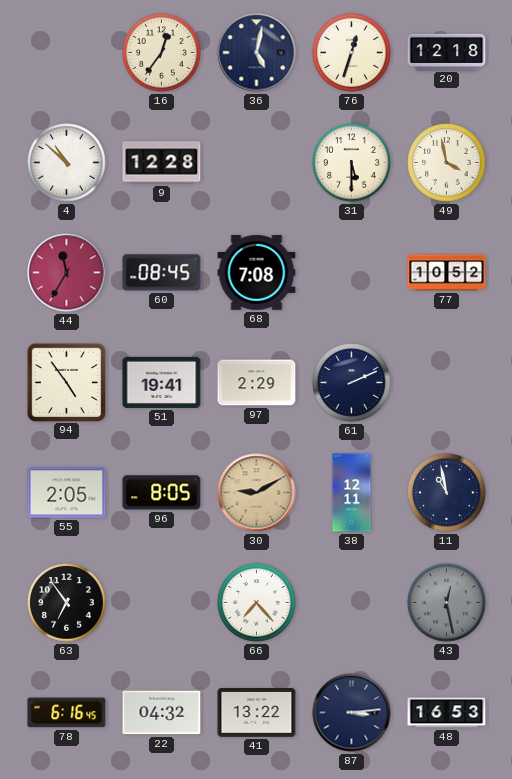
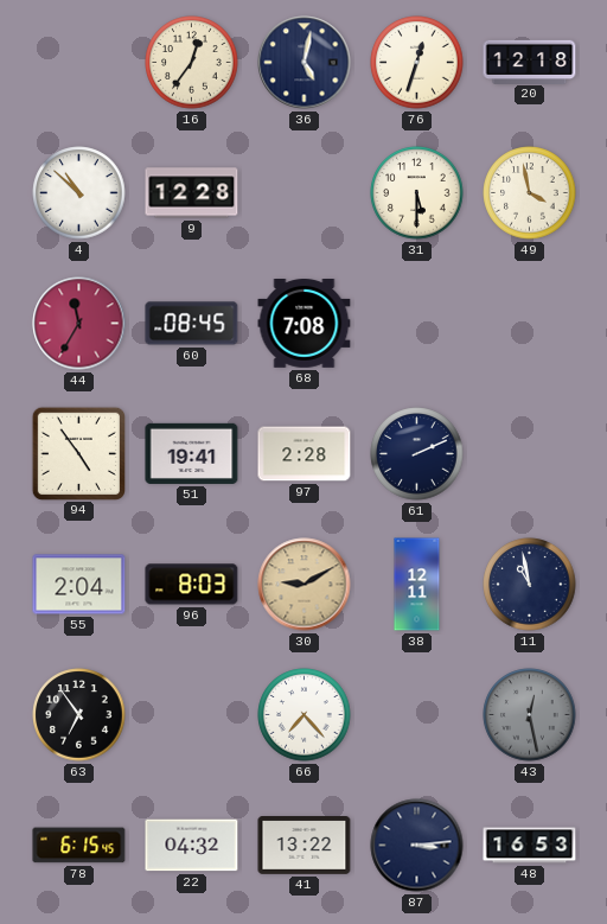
77: 10:52 -> none (447, 273)
97: 2:29 -> 2:28 (305, 454)
55: 2:05 -> 2:04 (79, 585)
96: 8:05 -> 8:03 (192, 585)
78: 6:16 -> 6:15 (79, 846)
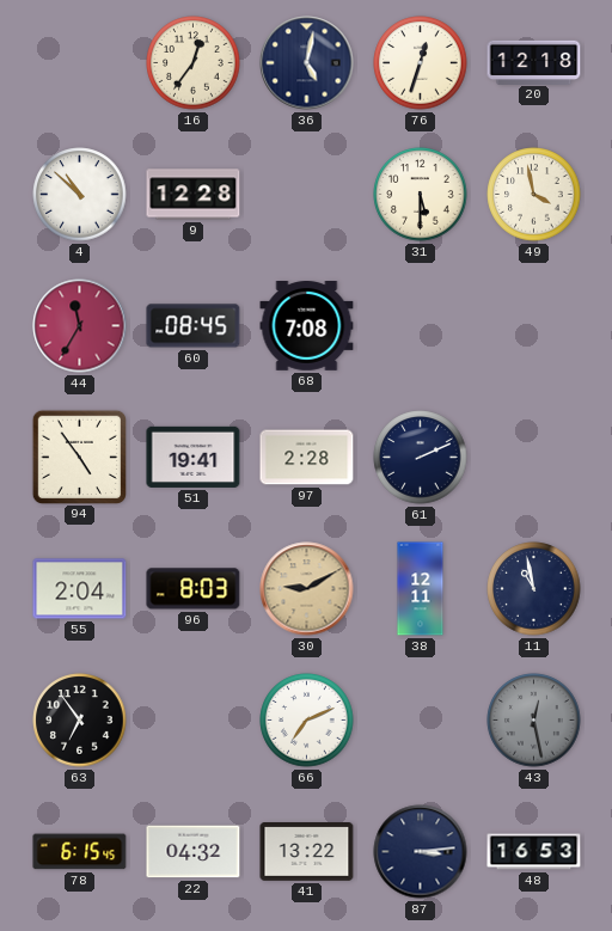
66: 7:23 -> 7:11 (307, 721)
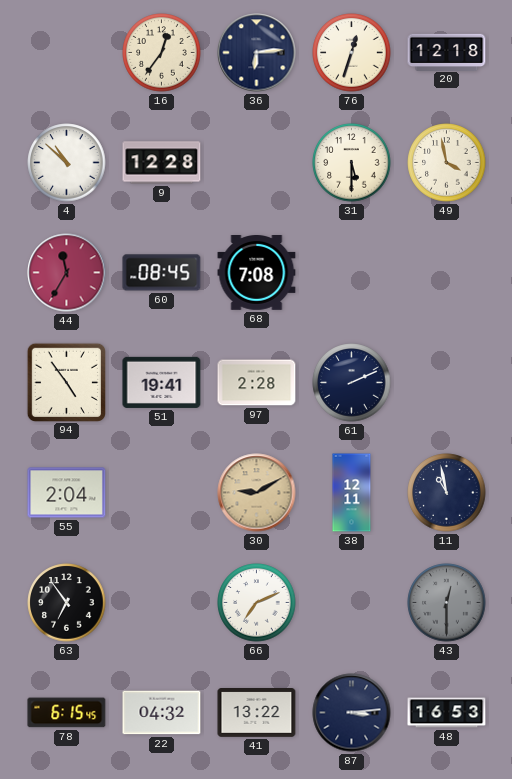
36: 5:02 -> 6:14 (257, 53)
96: 8:03 -> none (194, 589)
43: 12:28 -> 12:30 (447, 603)
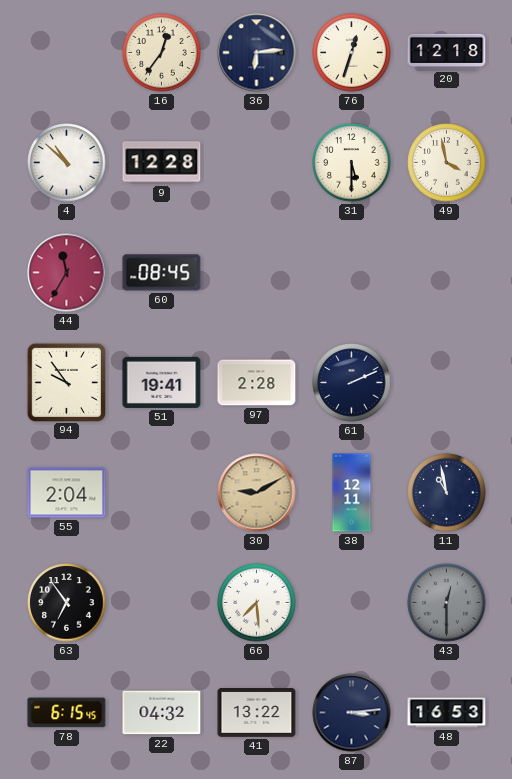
68: 7:08 -> none (257, 273)
94: 4:54 -> 9:54 (66, 382)
66: 7:11 -> 7:29 (257, 603)
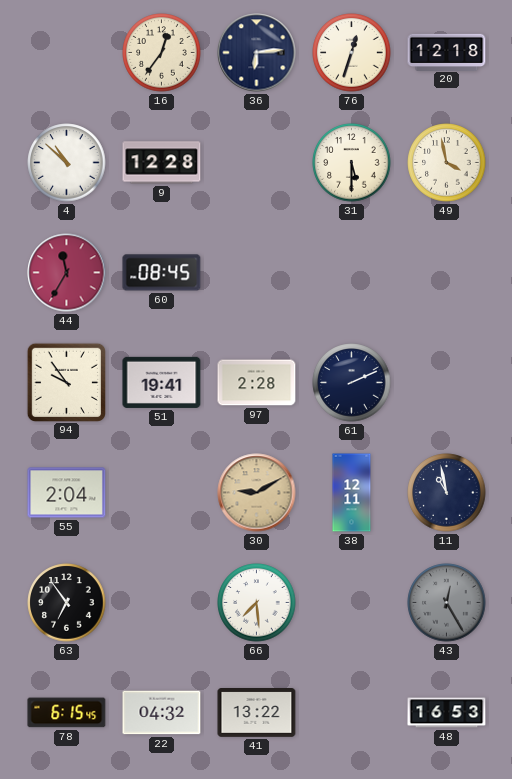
43: 12:30 -> 12:25 (447, 603)
87: 3:14 -> none (352, 713)
